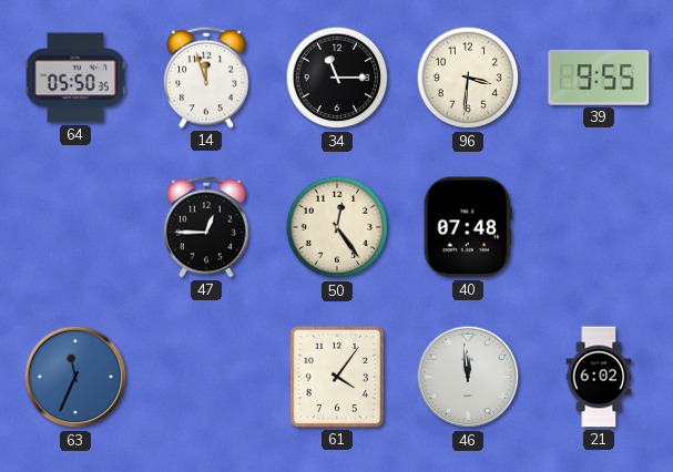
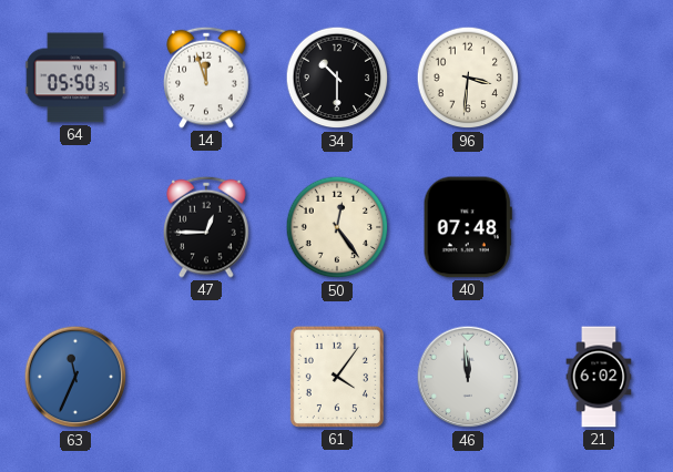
34: 11:15 -> 10:30 (337, 78)
39: 9:55 -> none (599, 78)
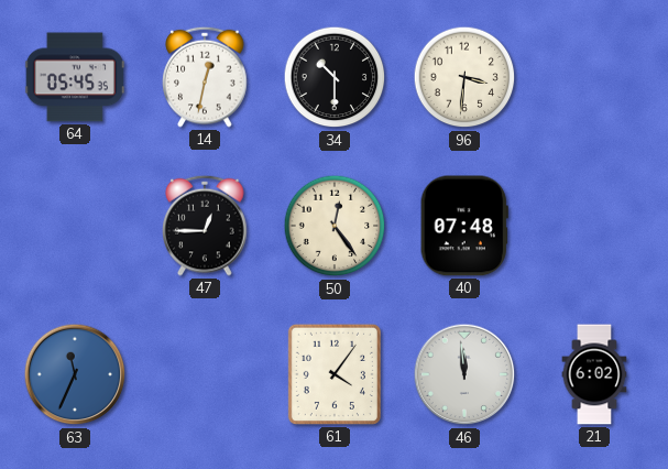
64: 05:50 -> 05:45 (75, 77)
14: 11:57 -> 12:32 (205, 77)
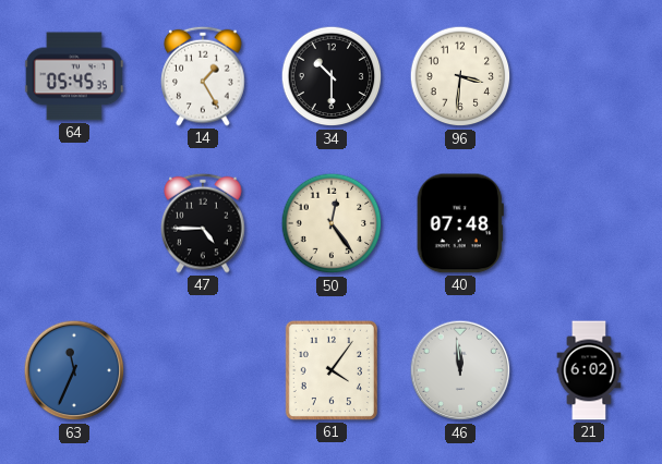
14: 12:32 -> 1:25 (203, 76)
47: 12:45 -> 4:45 (203, 223)
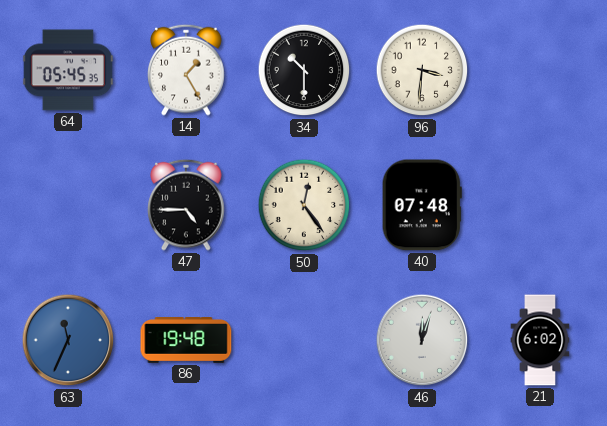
86: none -> 19:48 (186, 341)
61: 4:06 -> none (332, 370)
46: 11:59 -> 12:03 (422, 340)
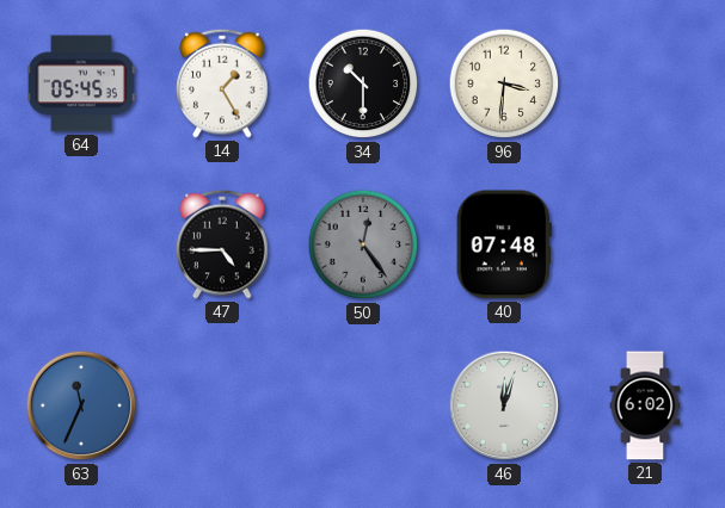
50 dial: cream -> grey (363, 244)
86: 19:48 -> none (186, 341)
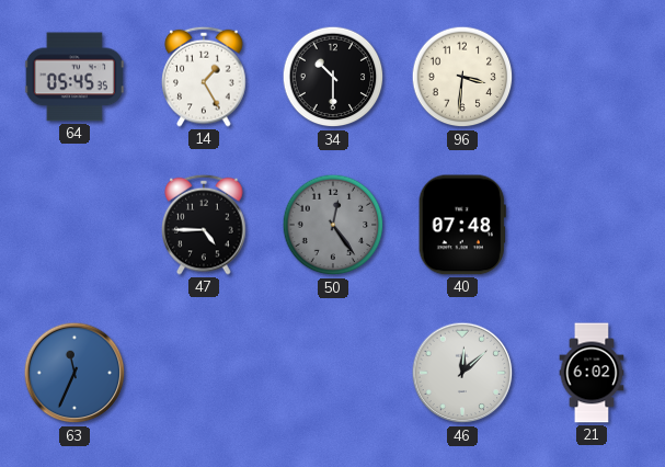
46: 12:03 -> 12:08 (462, 373)
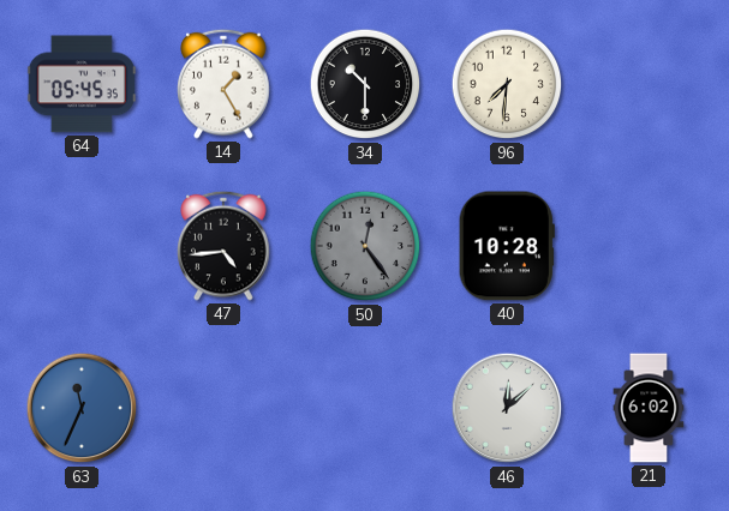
96: 3:31 -> 7:31 (507, 84)
47: 4:45 -> 4:44 (223, 246)
40: 07:48 -> 10:28 (507, 246)
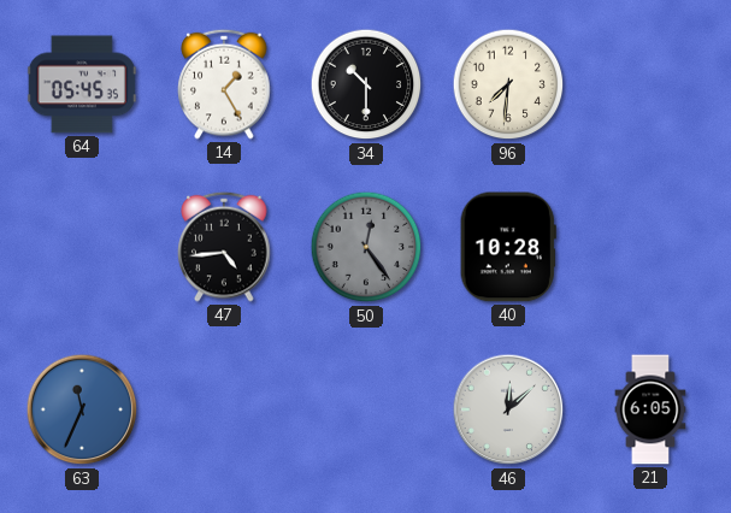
21: 6:02 -> 6:05 (650, 409)
